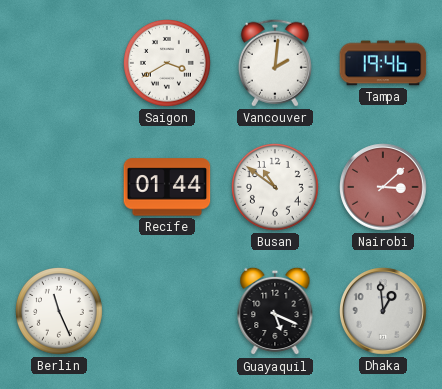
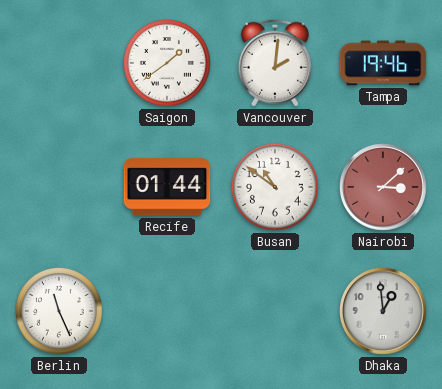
Saigon: 3:40 -> 1:39 (168, 64)
Guayaquil: 5:19 -> none (275, 311)
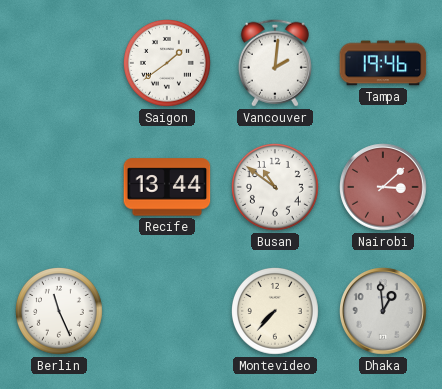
Recife: 01:44 -> 13:44 (167, 187)
Montevideo: none -> 7:37 (276, 312)
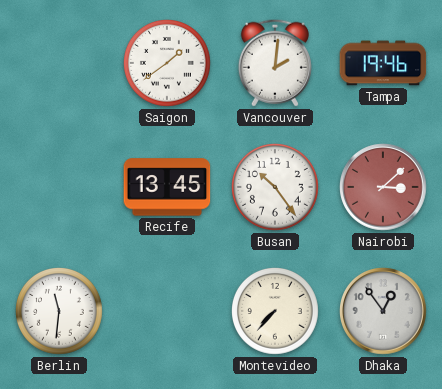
Recife: 13:44 -> 13:45 (167, 187)
Busan: 10:51 -> 10:24 (276, 188)
Berlin: 11:26 -> 11:31 (60, 312)
Dhaka: 12:59 -> 12:54 (384, 312)
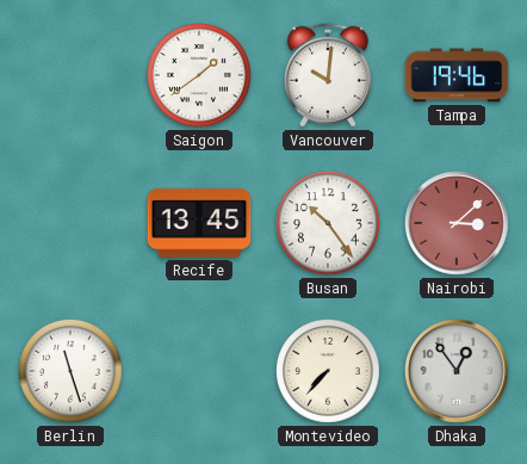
Vancouver: 2:01 -> 10:01 (328, 75)
Berlin: 11:31 -> 11:27 (72, 372)
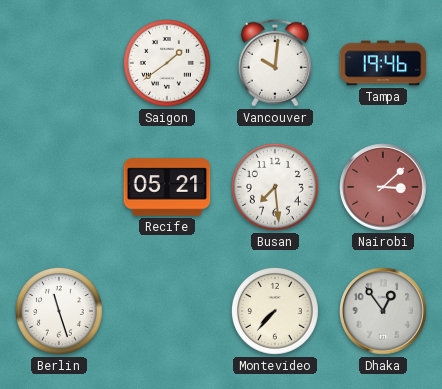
Recife: 13:45 -> 05:21 (167, 187)
Busan: 10:24 -> 7:29 (276, 188)
